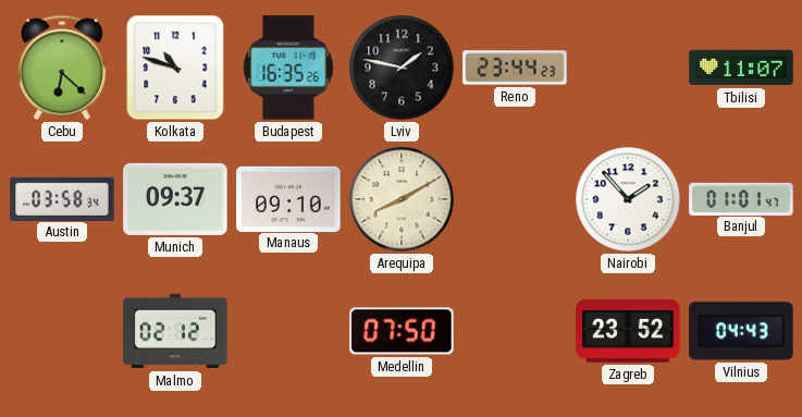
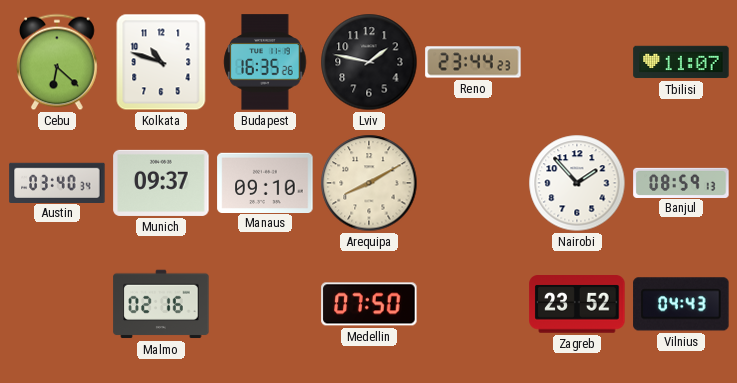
Austin: 03:58 -> 03:40 (57, 182)
Banjul: 01:01 -> 08:59 (681, 182)
Malmo: 02:12 -> 02:16 (161, 304)
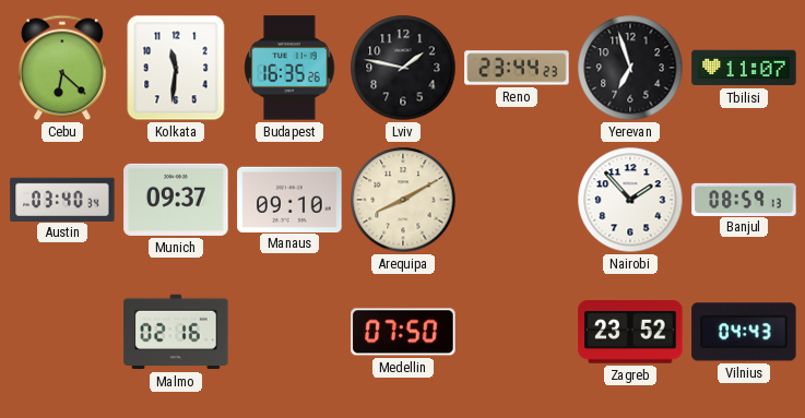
Kolkata: 10:48 -> 11:31 (176, 68)
Yerevan: none -> 6:57 (630, 68)
